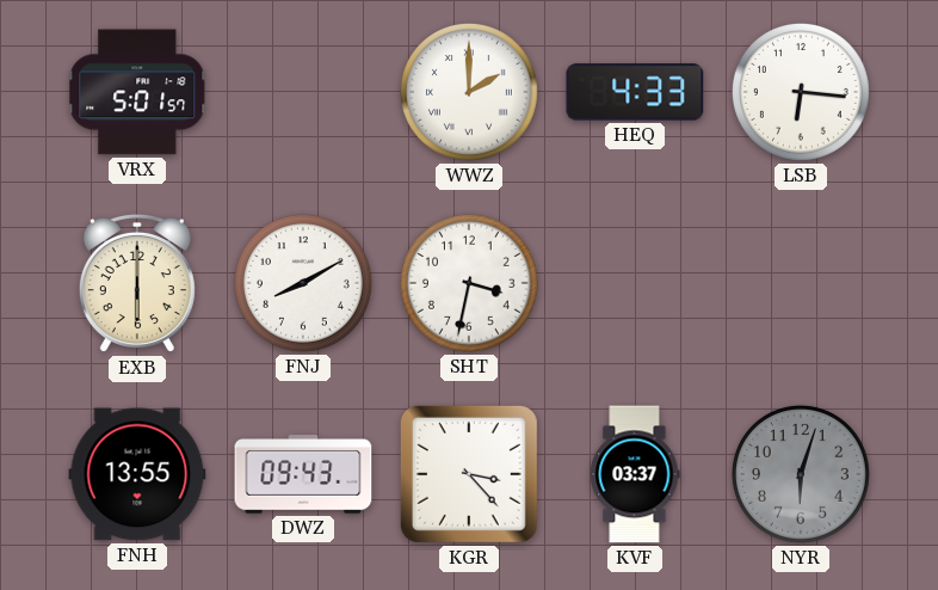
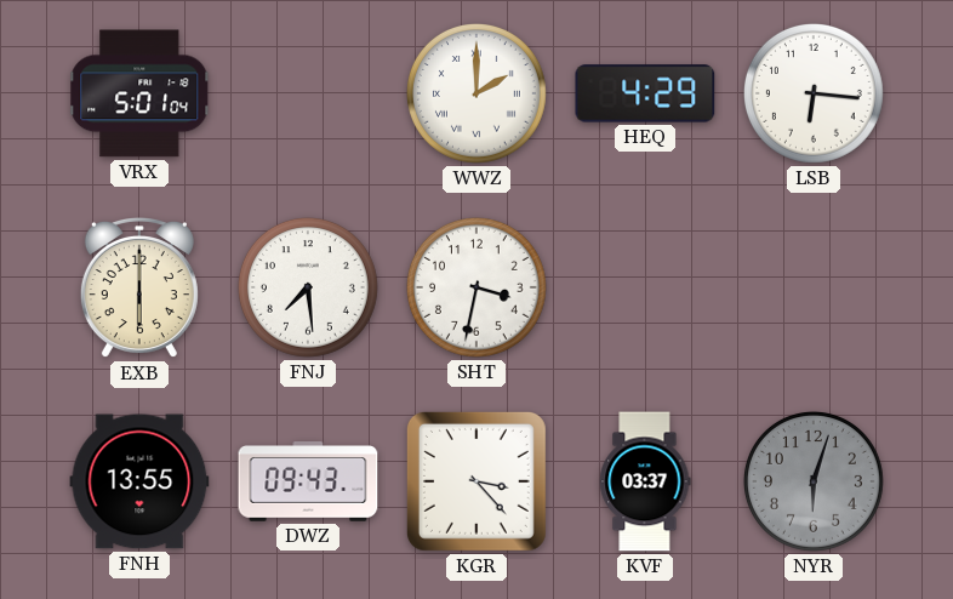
VRX: 5:01:57 -> 5:01:04 (139, 93)
HEQ: 4:33 -> 4:29 (645, 93)
FNJ: 8:10 -> 7:29 (308, 287)
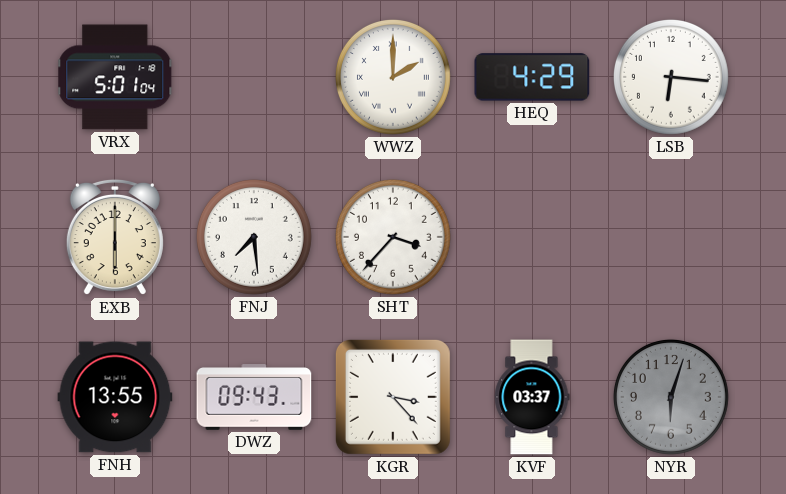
SHT: 3:32 -> 3:37 (393, 237)
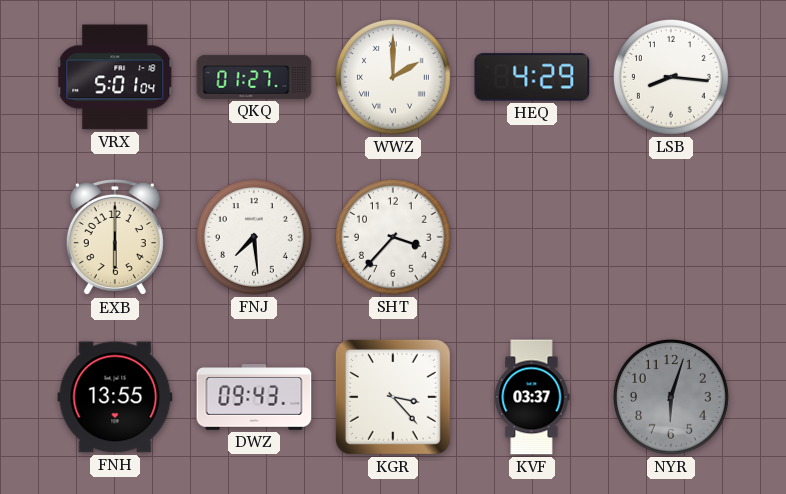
QKQ: none -> 01:27 (254, 77)
LSB: 6:16 -> 8:16 (671, 77)
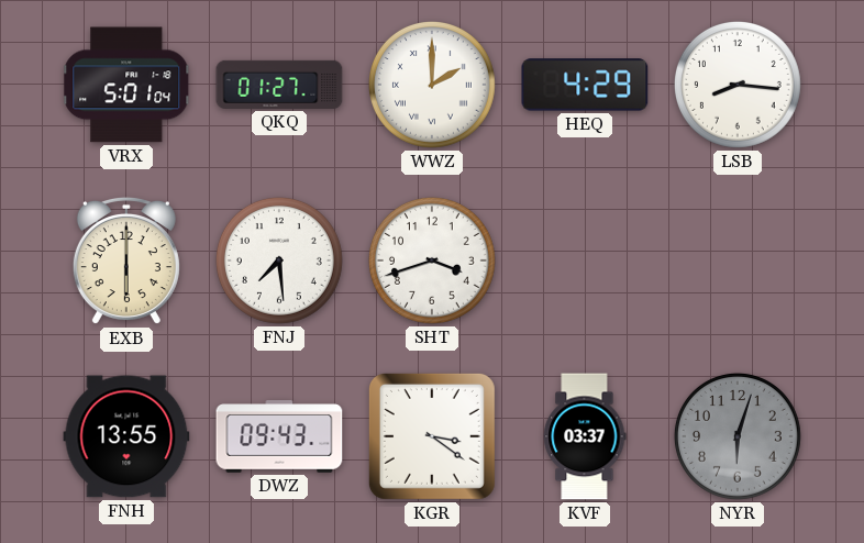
SHT: 3:37 -> 3:42 (432, 261)
KGR: 3:23 -> 3:21 (432, 436)
